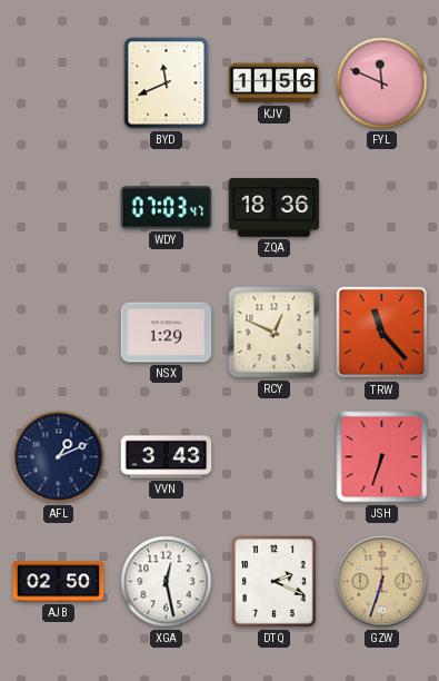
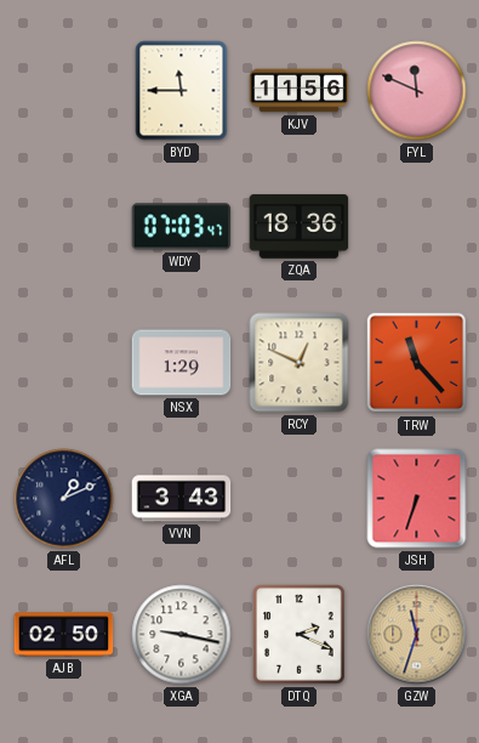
BYD: 11:41 -> 11:45 (182, 91)
XGA: 12:28 -> 9:17 (182, 635)
GZW: 6:33 -> 11:33 (417, 635)
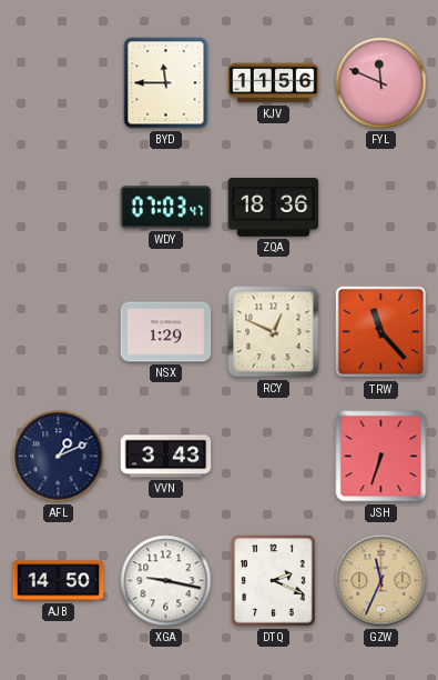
AJB: 02:50 -> 14:50 (59, 581)
GZW: 11:33 -> 11:34 (381, 581)
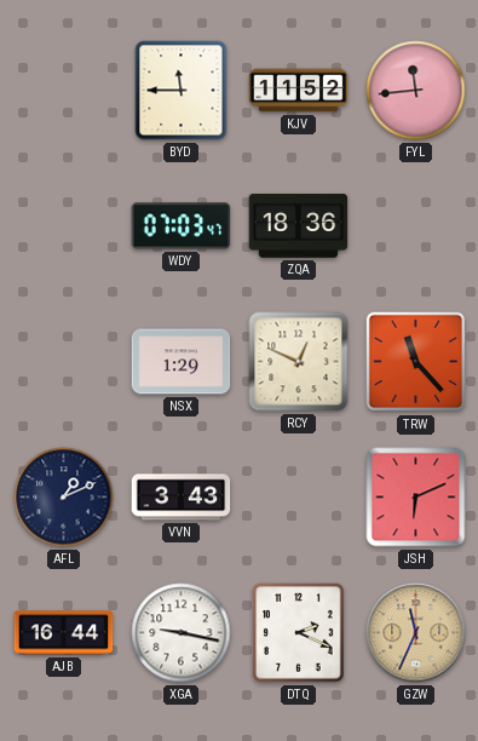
KJV: 11:56 -> 11:52 (299, 91)
FYL: 11:49 -> 11:44 (416, 91)
JSH: 6:33 -> 6:11 (416, 498)
AJB: 14:50 -> 16:44 (64, 633)
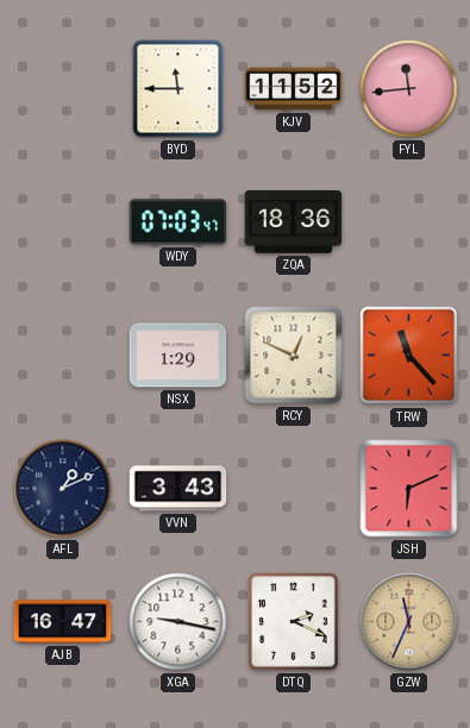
AJB: 16:44 -> 16:47 (63, 622)
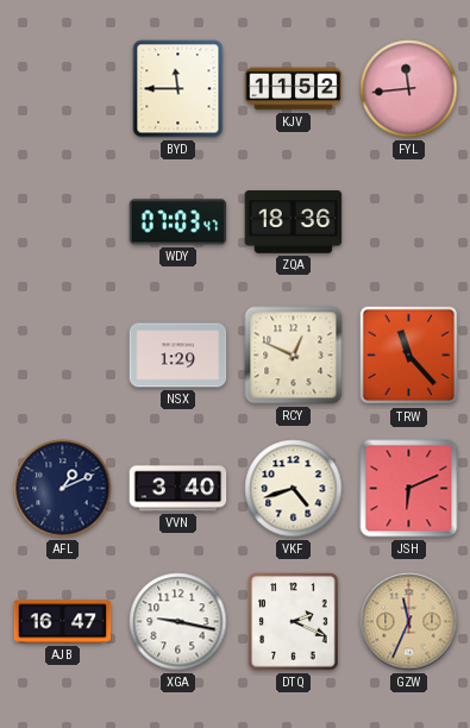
VVN: 3:43 -> 3:40 (178, 489)
VKF: none -> 4:42 (294, 489)
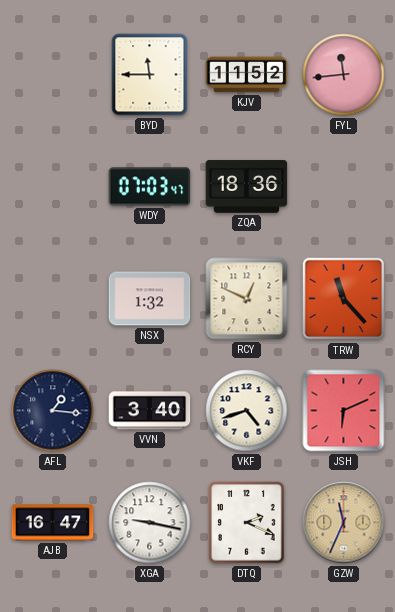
NSX: 1:29 -> 1:32 (150, 299)
AFL: 1:11 -> 1:16 (53, 411)
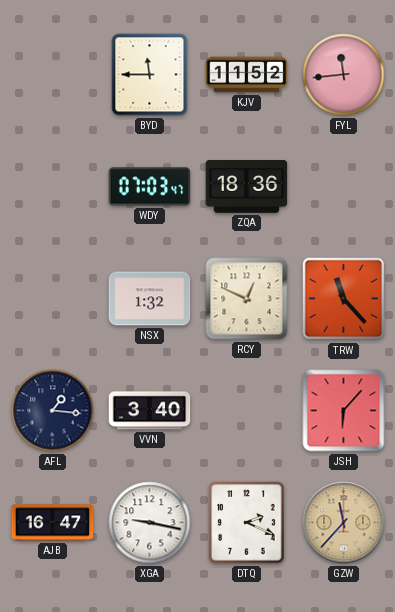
VKF: 4:42 -> none (247, 411)
JSH: 6:11 -> 6:07 (344, 411)
GZW: 11:34 -> 11:37 (344, 523)
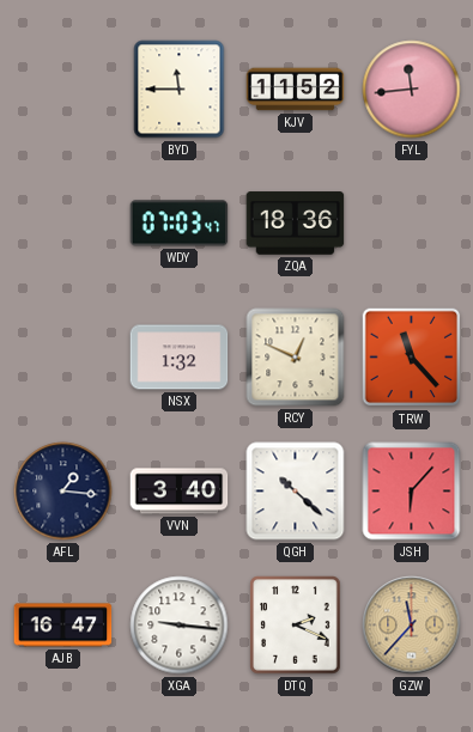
QGH: none -> 10:22 (296, 492)
XGA: 9:17 -> 9:16 (180, 626)
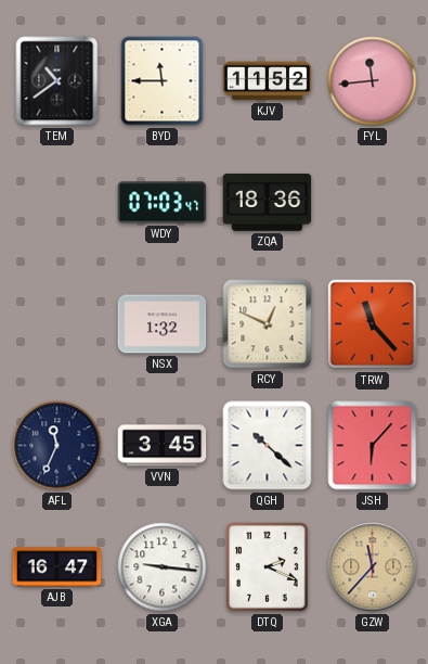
TEM: none -> 10:39 (57, 81)
AFL: 1:16 -> 11:34 (57, 446)
VVN: 3:40 -> 3:45 (163, 446)
